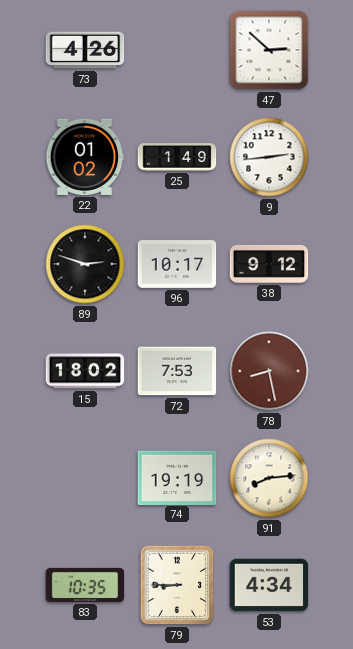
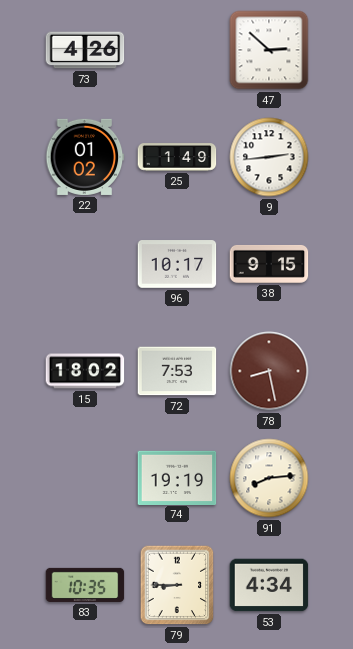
89: 2:48 -> none (85, 264)
38: 9:12 -> 9:15 (269, 264)
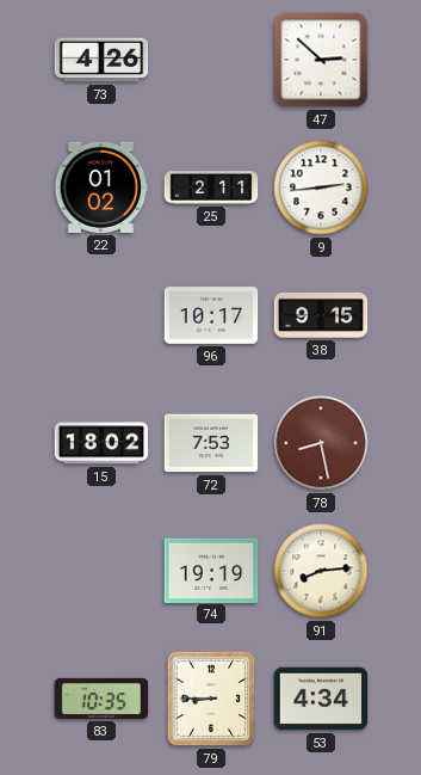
25: 1:49 -> 2:11 (211, 187)
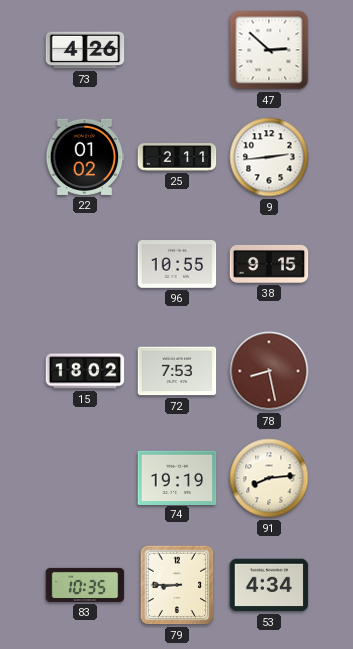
96: 10:17 -> 10:55 (177, 264)
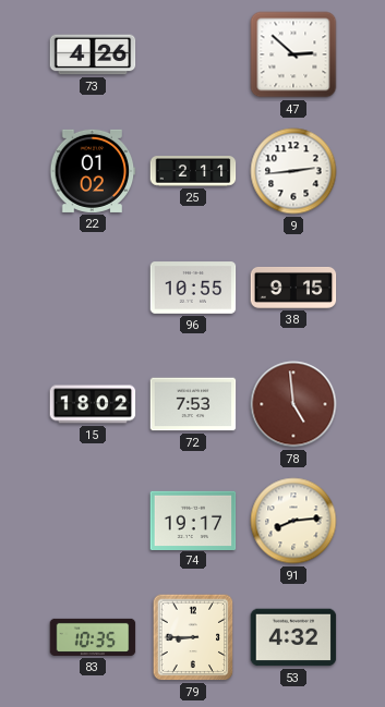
78: 8:28 -> 4:59 (293, 404)
74: 19:19 -> 19:17 (193, 520)
53: 4:34 -> 4:32 (293, 637)
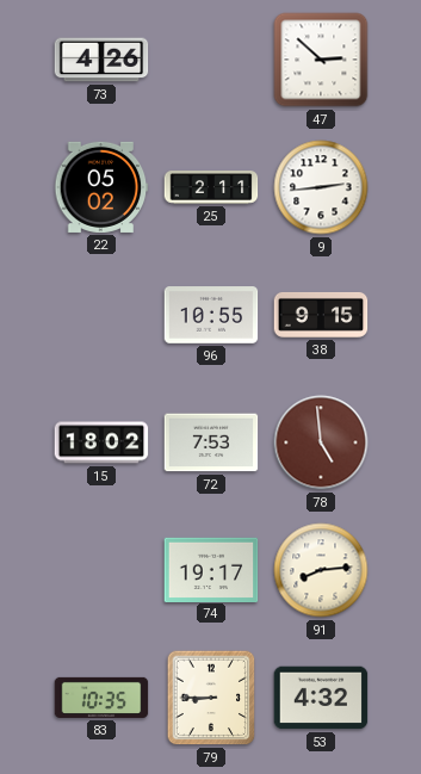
22: 01:02 -> 05:02 (101, 187)
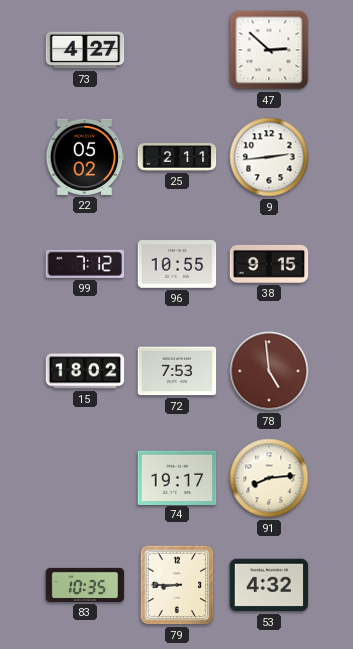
73: 4:26 -> 4:27 (85, 50)
99: none -> 7:12 (85, 264)
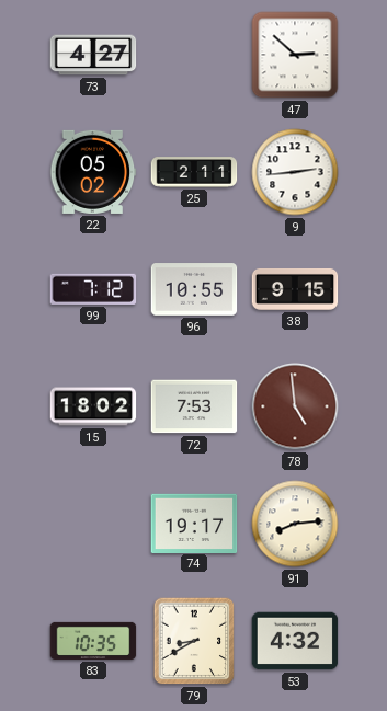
79: 8:45 -> 8:40 (194, 641)
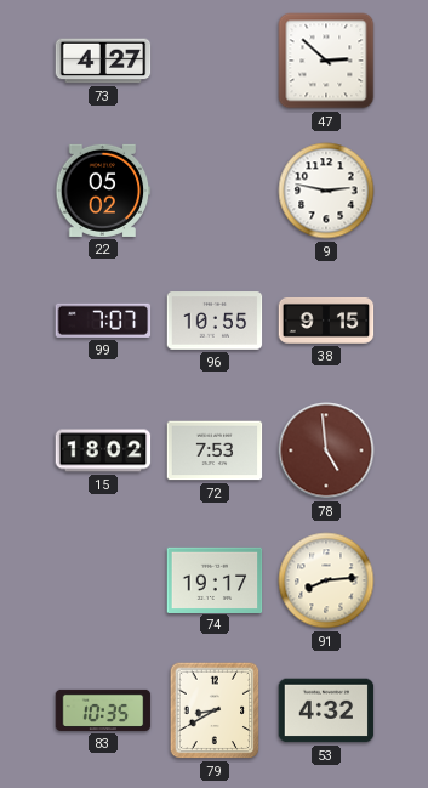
25: 2:11 -> none (194, 172)
9: 2:44 -> 2:47 (326, 191)
99: 7:12 -> 7:07 (103, 321)
